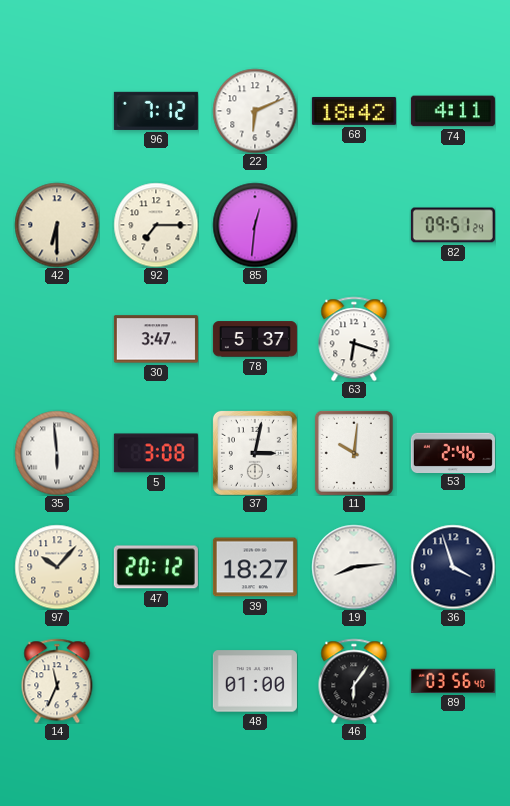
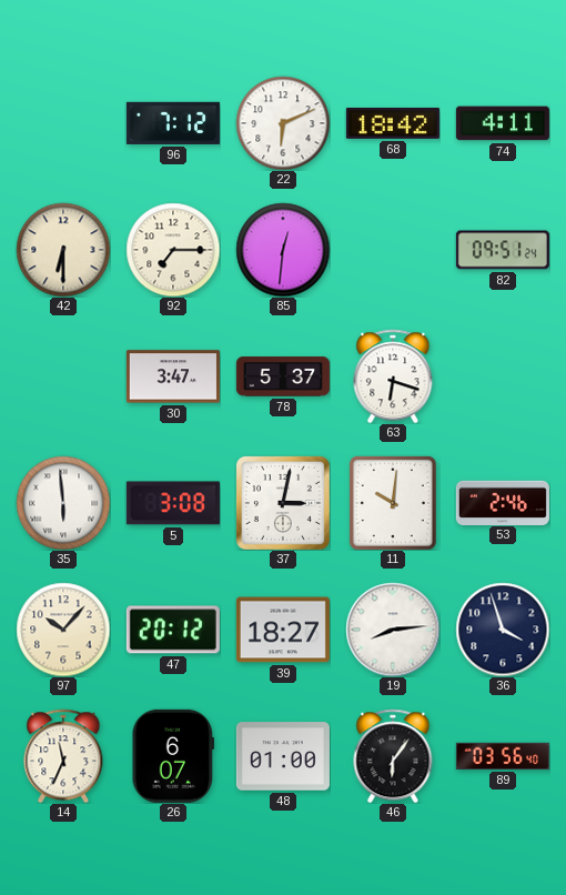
26: none -> 6:07 (172, 756)
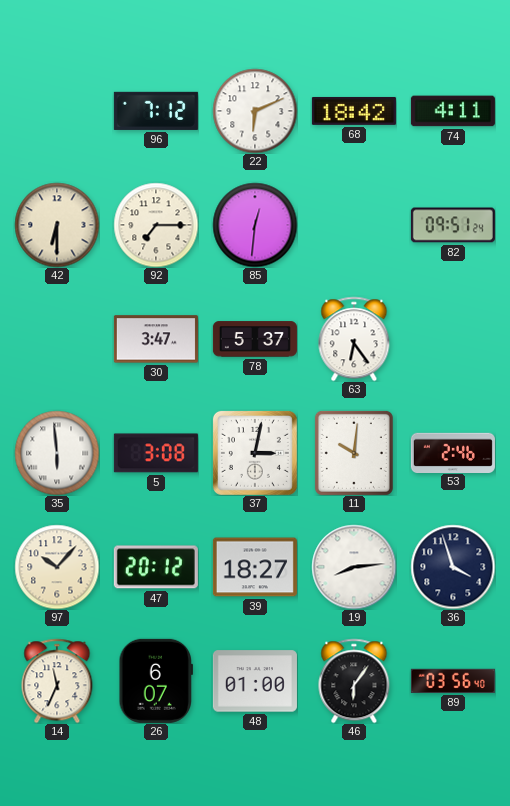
63: 6:18 -> 6:24 (354, 339)
